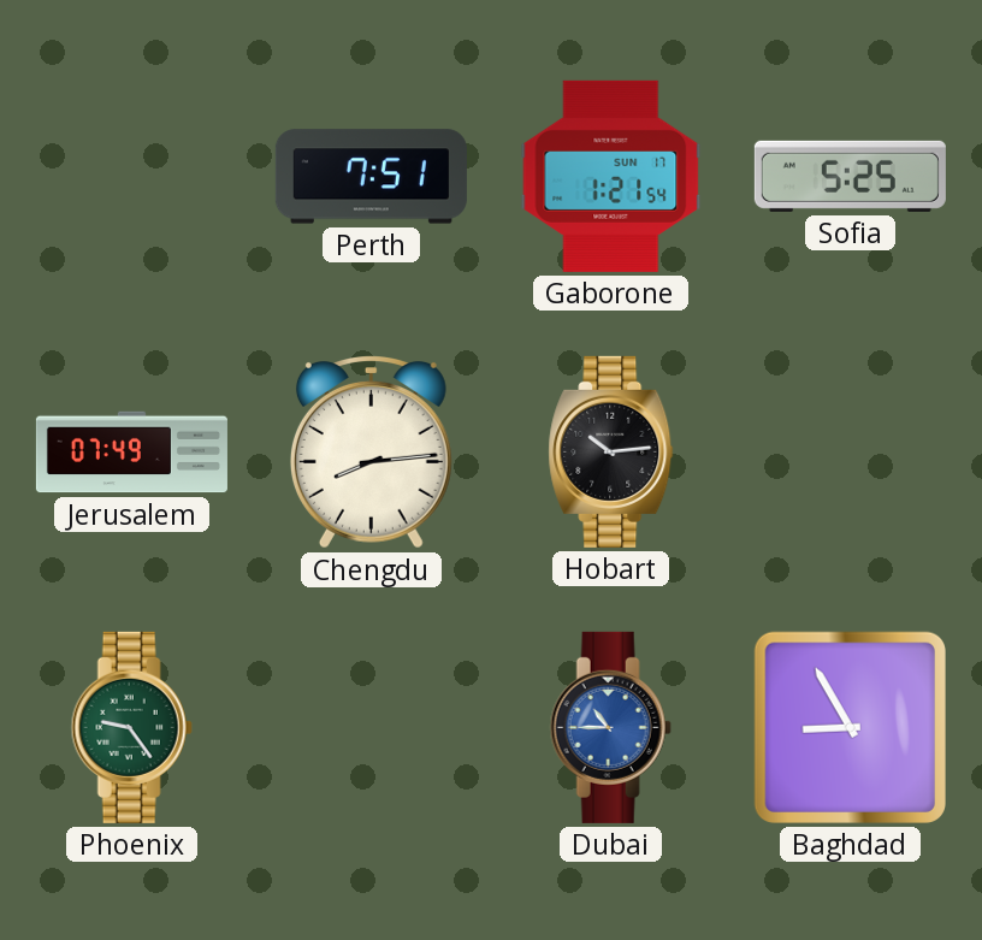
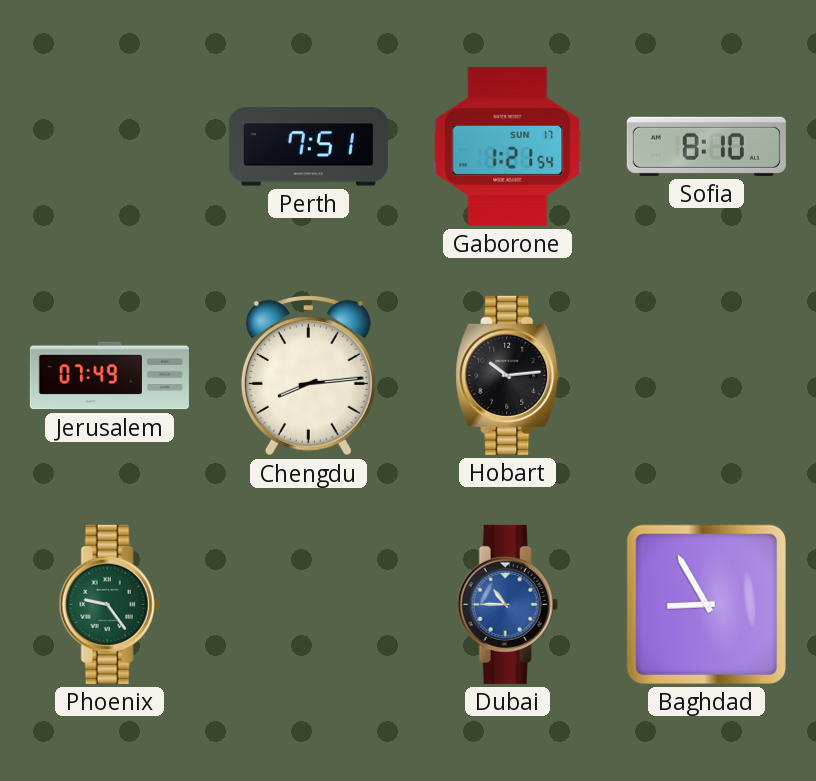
Sofia: 5:25 -> 8:10 (706, 146)
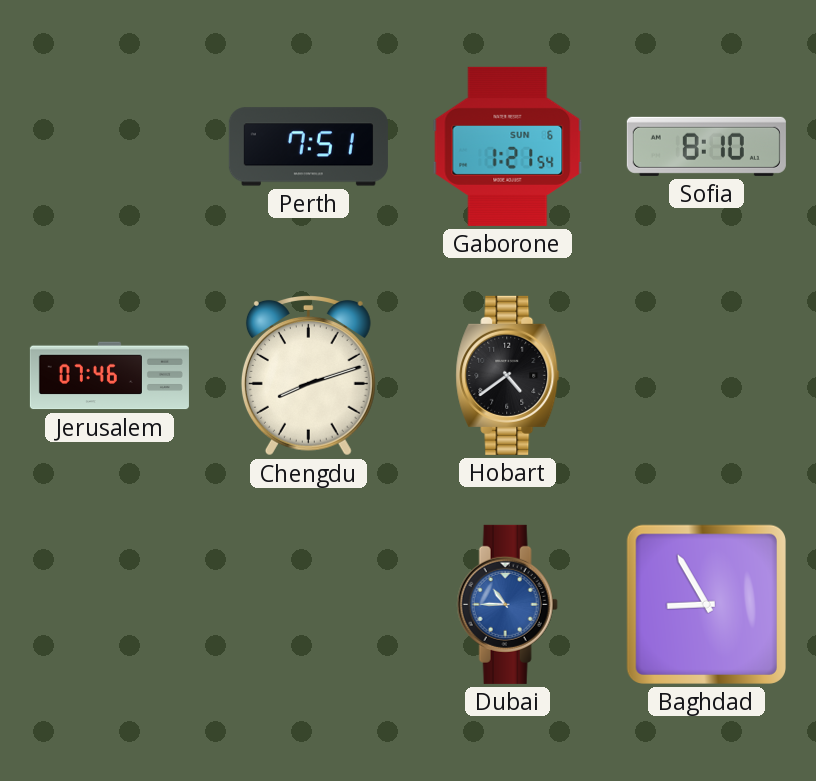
Gaborone date: SUN 17 -> SUN 6 (508, 146)
Jerusalem: 07:49 -> 07:46 (109, 376)
Chengdu: 8:14 -> 8:12 (308, 376)
Hobart: 10:14 -> 4:39 (508, 375)
Phoenix: 9:24 -> none (109, 604)
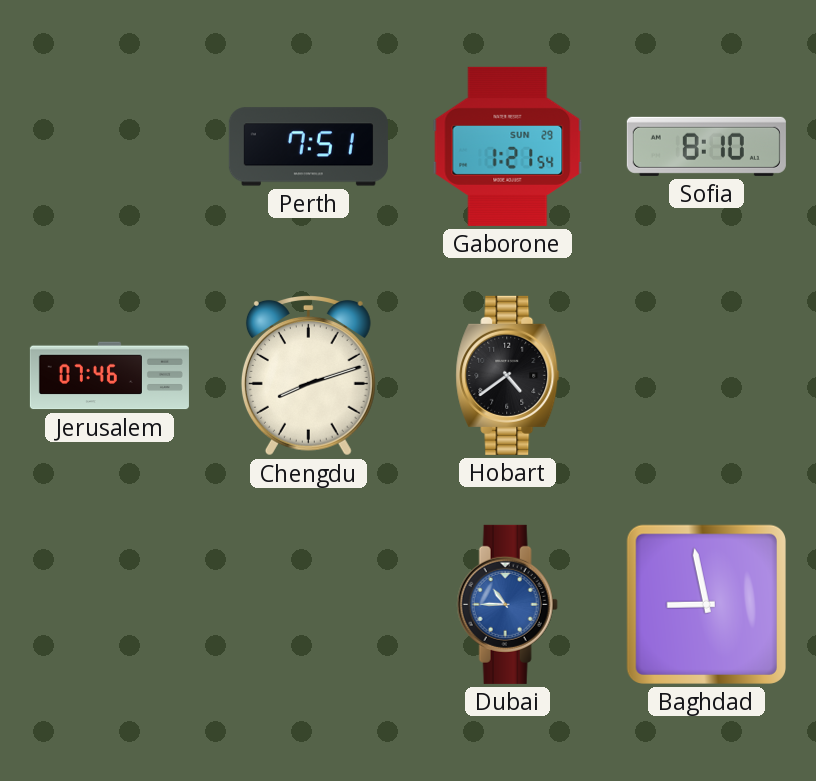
Gaborone date: SUN 6 -> SUN 29 (508, 146)
Baghdad: 8:55 -> 8:58 (706, 604)
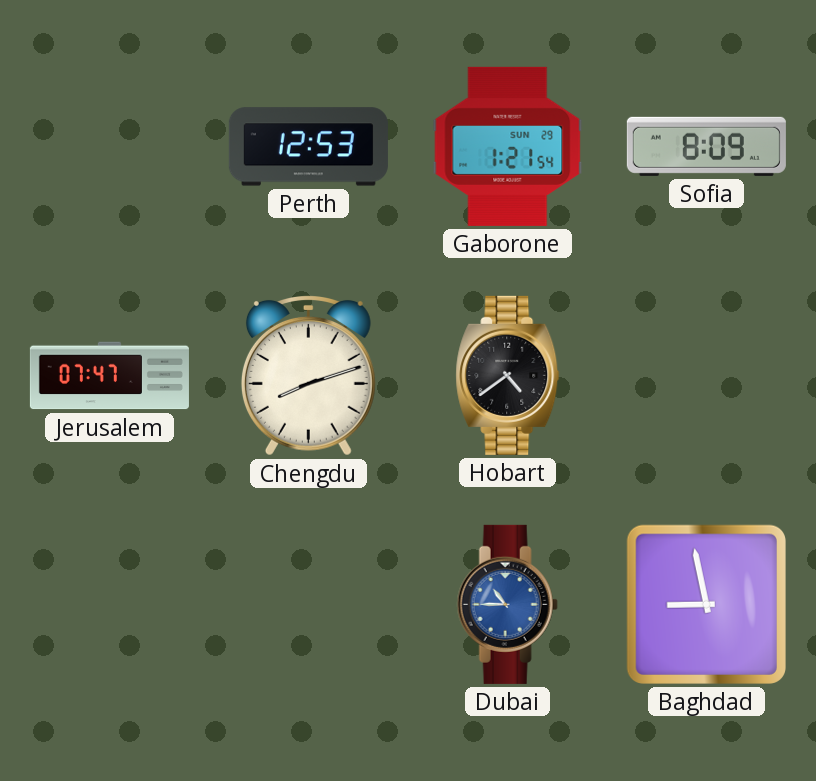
Perth: 7:51 -> 12:53 (308, 147)
Sofia: 8:10 -> 8:09 (706, 146)
Jerusalem: 07:46 -> 07:47 (109, 376)
